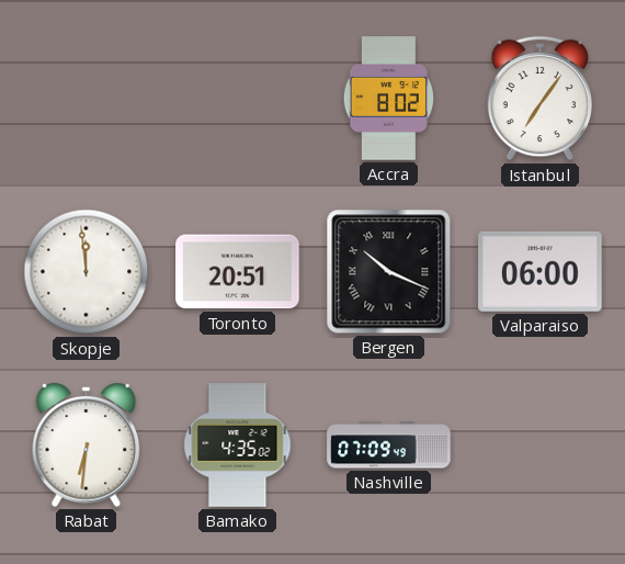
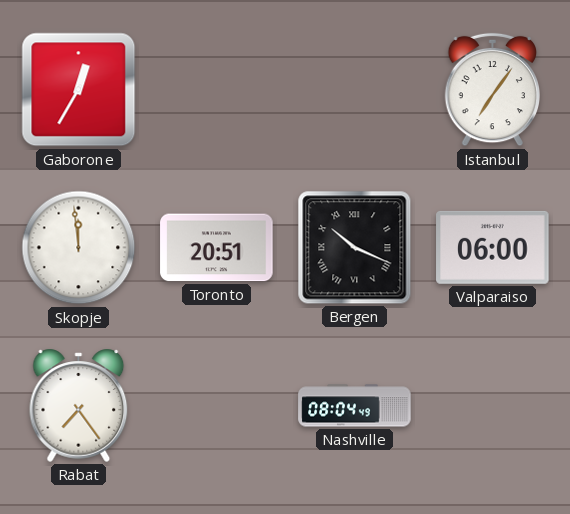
Gaborone: none -> 12:35 (79, 90)
Accra: 8:02 -> none (388, 99)
Rabat: 6:31 -> 7:24 (79, 405)
Bamako: 4:35 -> none (238, 445)
Nashville: 07:09 -> 08:04 (355, 406)
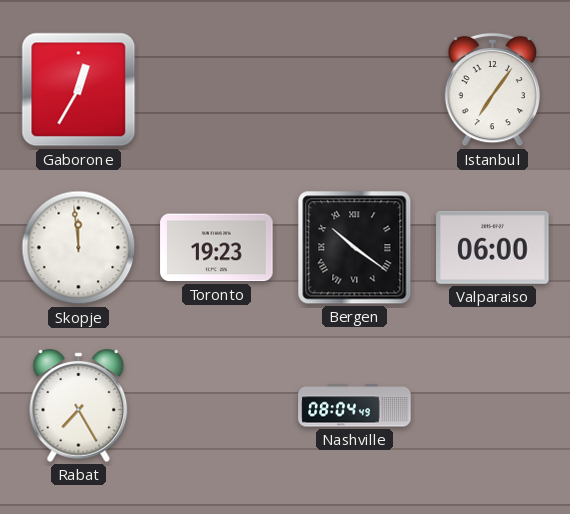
Toronto: 20:51 -> 19:23 (217, 248)
Bergen: 10:19 -> 10:21 (355, 248)
Rabat: 7:24 -> 7:25 (79, 405)
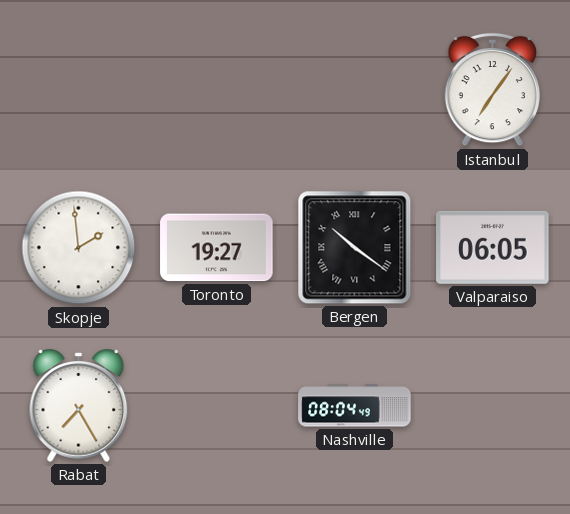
Gaborone: 12:35 -> none (79, 90)
Skopje: 11:59 -> 1:59 (79, 248)
Toronto: 19:23 -> 19:27 (217, 248)
Valparaiso: 06:00 -> 06:05 (493, 247)
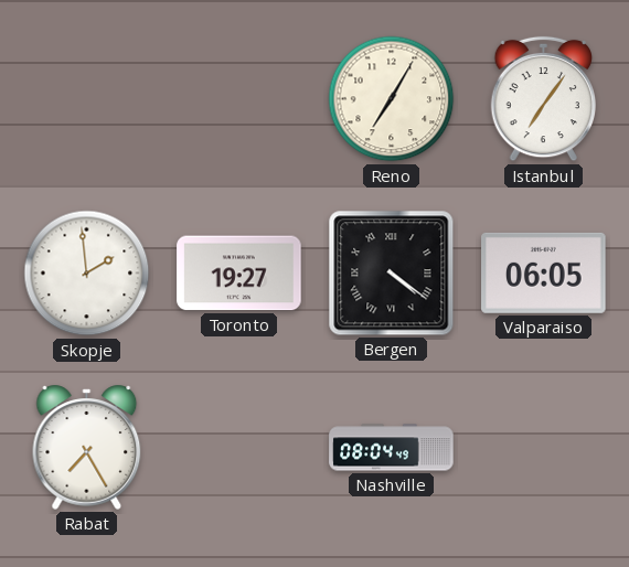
Reno: none -> 7:05 (392, 99)
Bergen: 10:21 -> 4:21 (392, 274)
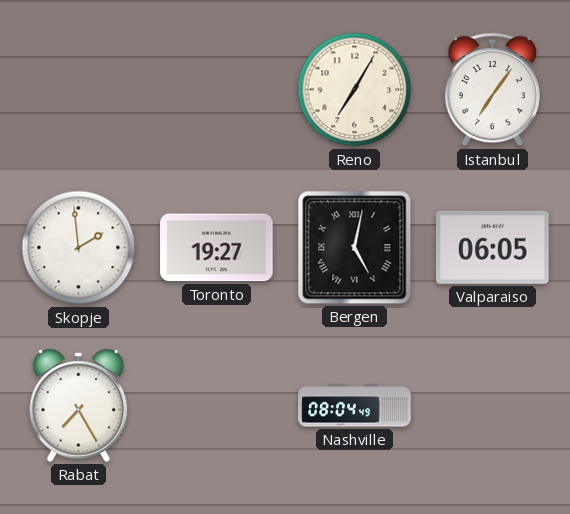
Bergen: 4:21 -> 5:02 (355, 248)
